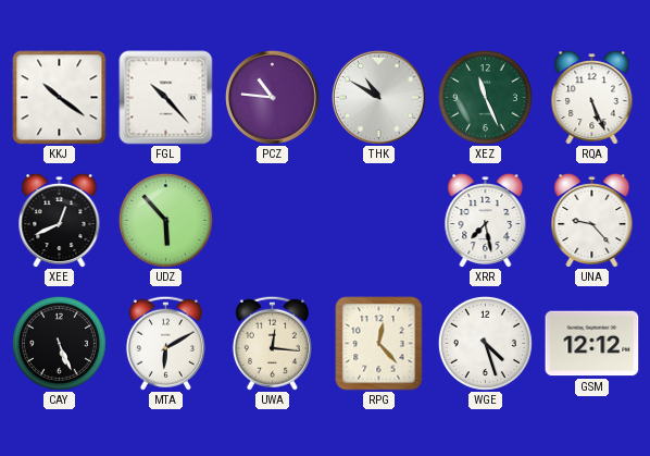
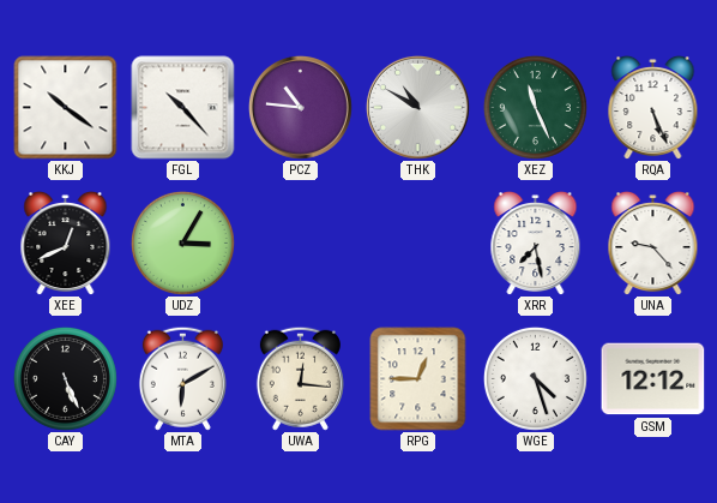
UDZ: 5:53 -> 3:05 (182, 242)
RPG: 12:23 -> 12:45 (418, 379)
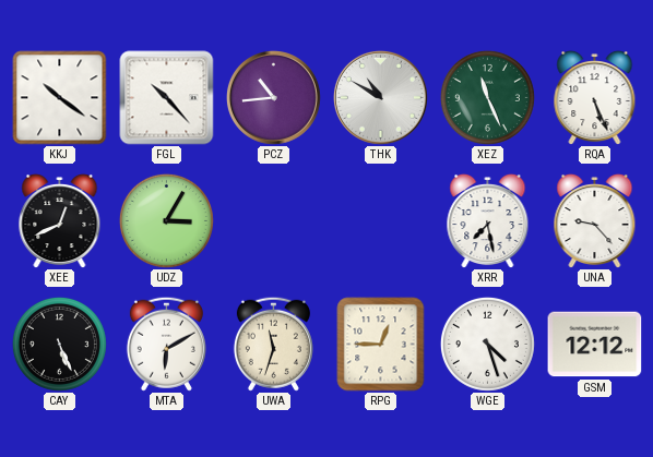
PCZ: 10:46 -> 10:44 (273, 97)
UWA: 12:16 -> 11:33 (273, 344)
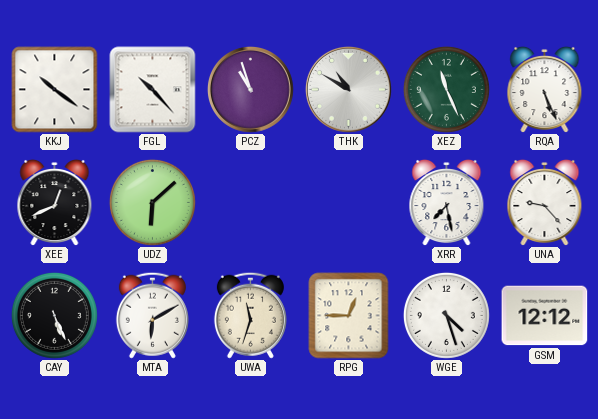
PCZ: 10:44 -> 10:57 (250, 89)
UDZ: 3:05 -> 6:08 (152, 202)
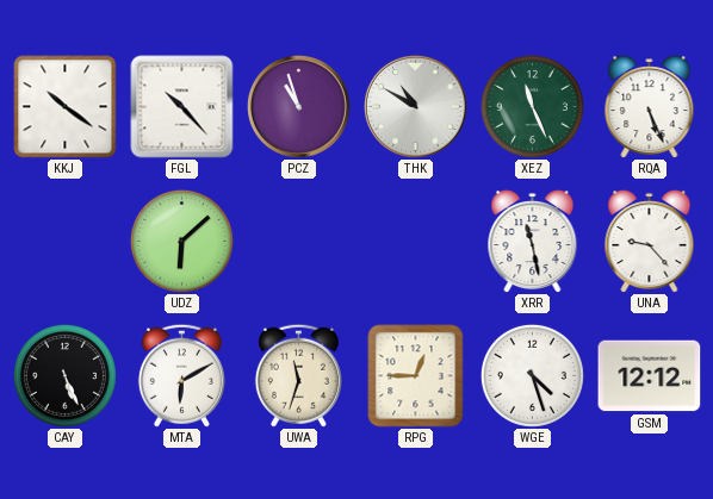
XEE: 12:41 -> none (55, 202)
XRR: 7:28 -> 11:28 (533, 241)
